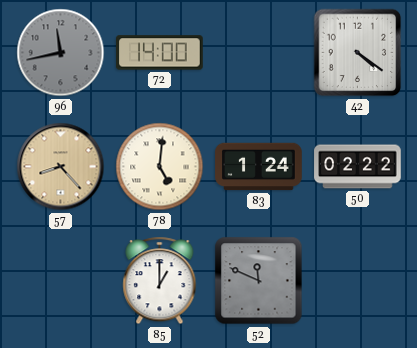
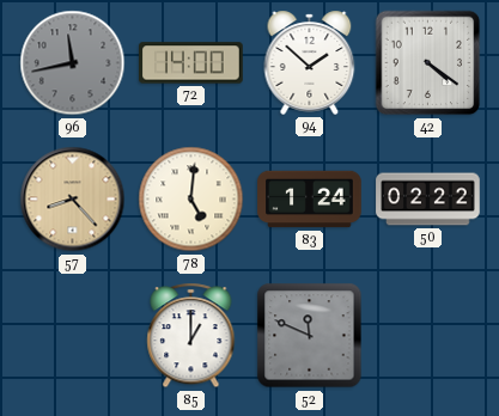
94: none -> 1:52 (310, 62)
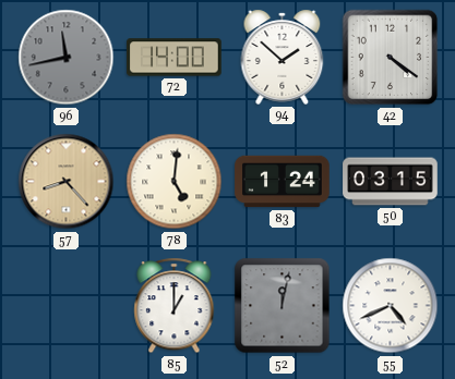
50: 02:22 -> 03:15 (391, 182)
52: 11:49 -> 12:02 (283, 306)
55: none -> 4:41 (391, 306)
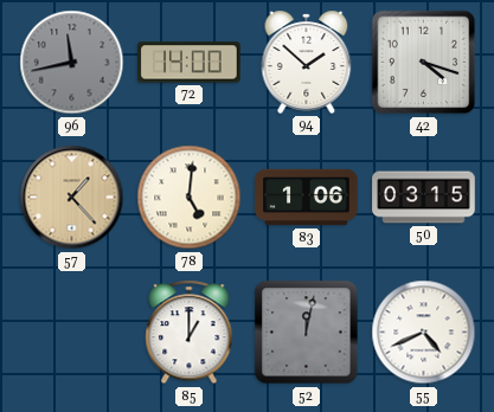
42: 4:21 -> 4:18 (424, 63)
57: 8:23 -> 1:23 (72, 198)
83: 1:24 -> 1:06 (307, 198)
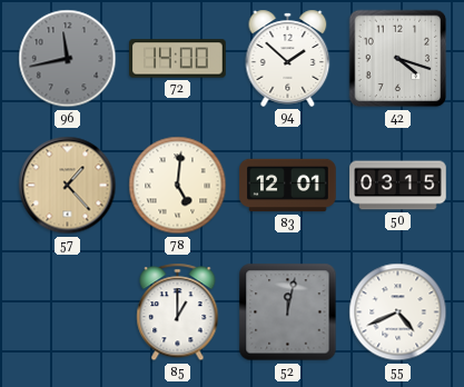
83: 1:06 -> 12:01 (288, 186)
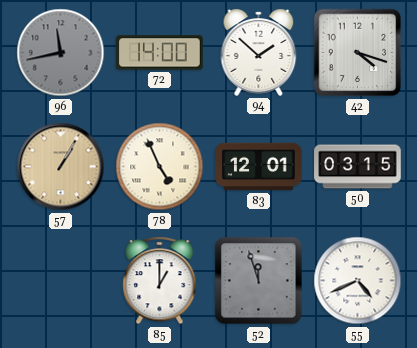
57: 1:23 -> 1:05 (61, 167)
78: 5:01 -> 4:56 (160, 167)
52: 12:02 -> 11:57 (259, 281)
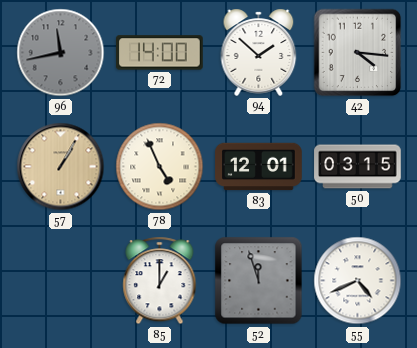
42: 4:18 -> 4:16 (358, 53)
